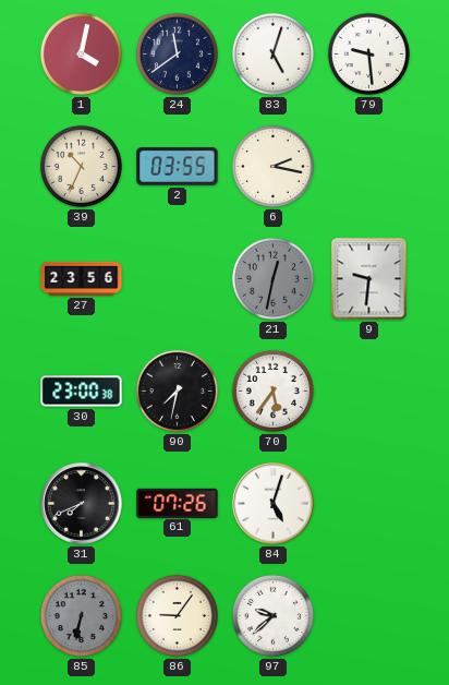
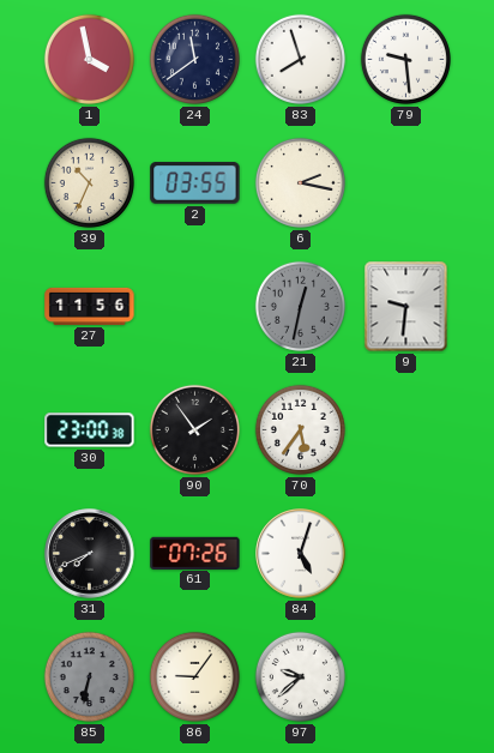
1: 4:02 -> 3:58 (89, 59)
83: 5:03 -> 7:57 (300, 59)
27: 23:56 -> 11:56 (90, 306)
90: 7:32 -> 1:54 (194, 429)
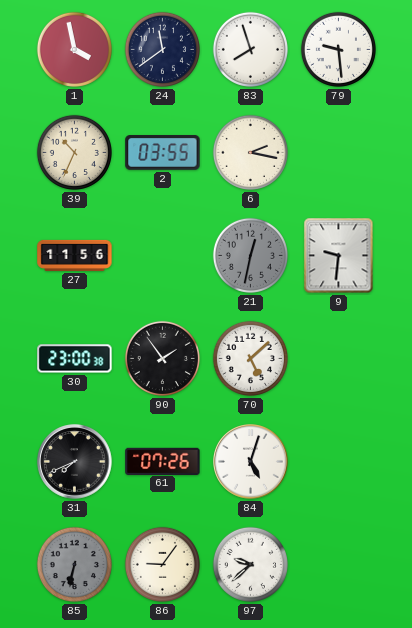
70: 5:36 -> 5:08 (250, 358)
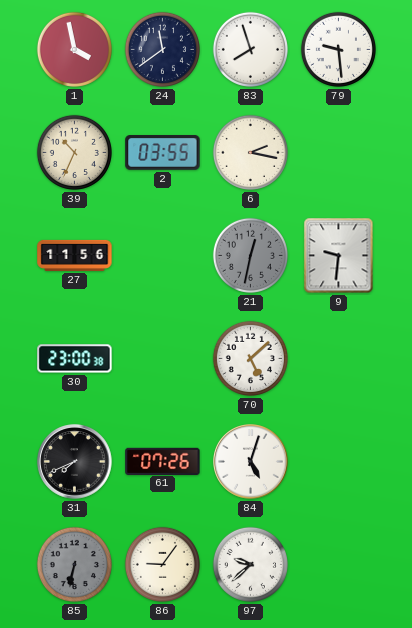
90: 1:54 -> none (162, 358)
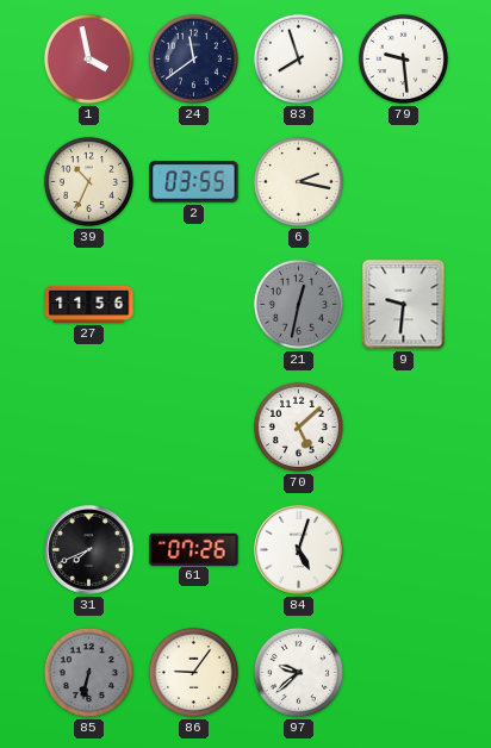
30: 23:00 -> none (75, 359)
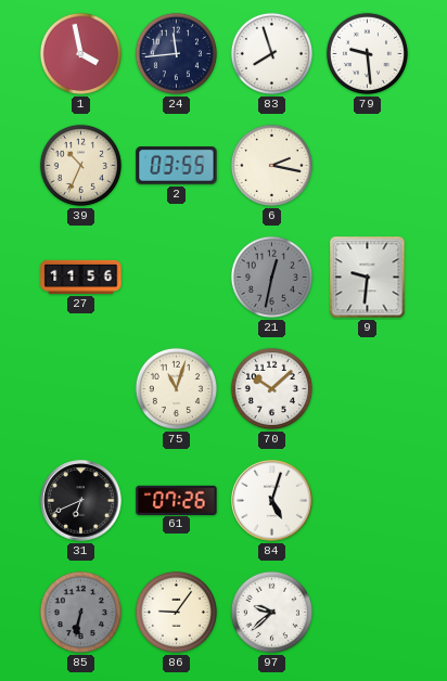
24: 11:39 -> 11:44 (176, 53)
75: none -> 11:03 (176, 388)
70: 5:08 -> 10:08 (271, 388)
31: 7:41 -> 6:41 (81, 501)
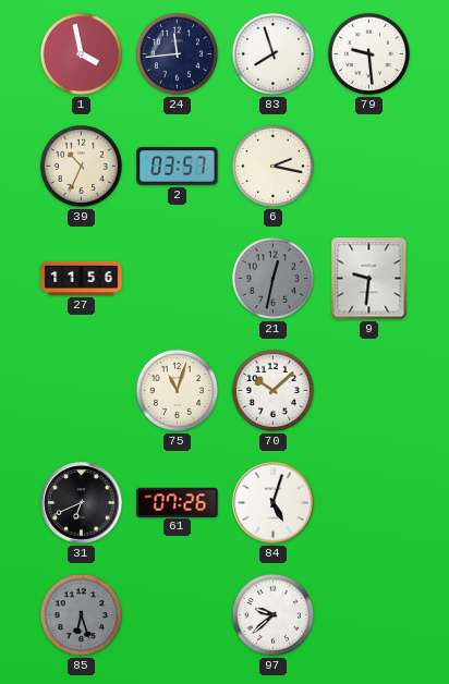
2: 03:55 -> 03:57 (178, 167)
85: 6:32 -> 6:27 (81, 614)
86: 9:06 -> none (176, 612)
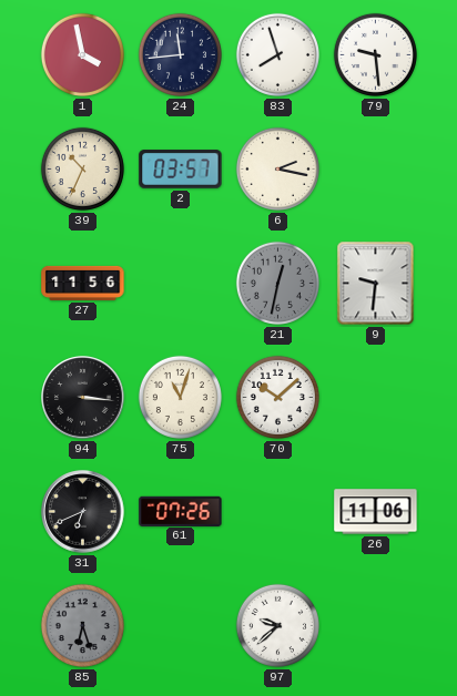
94: none -> 3:16 (83, 398)
84: 5:03 -> none (274, 503)
26: none -> 11:06 (376, 512)
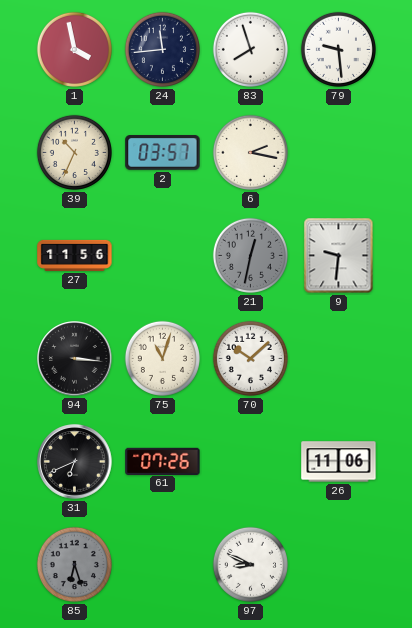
97: 9:38 -> 8:49 (250, 564)
